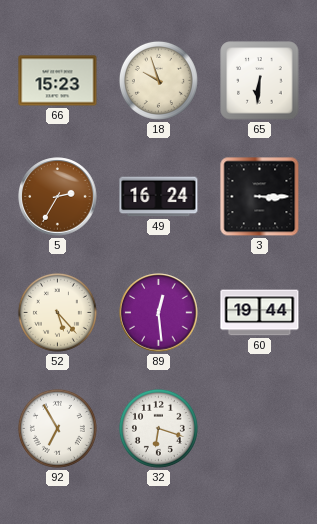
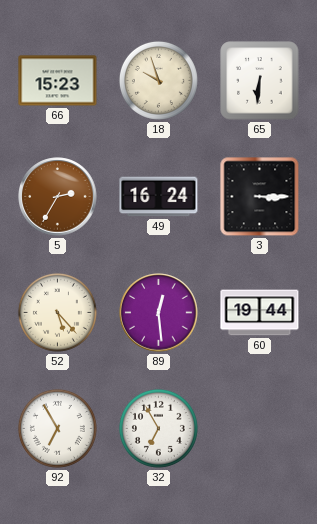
32: 6:18 -> 6:55 (158, 428)
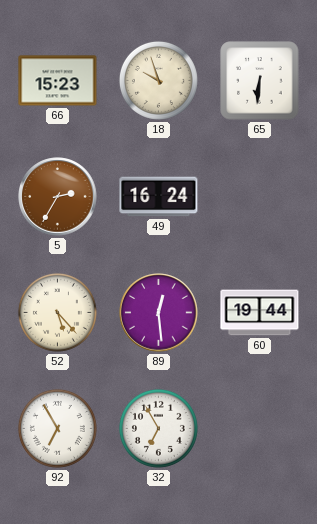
3: 3:15 -> none (260, 197)
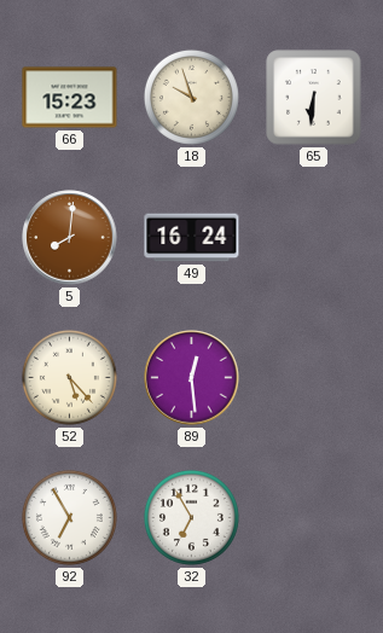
5: 2:35 -> 8:01 (70, 238)
60: 19:44 -> none (260, 313)
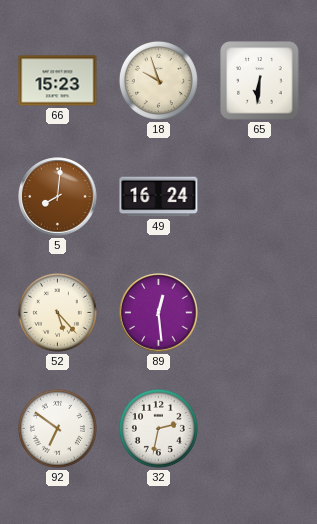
92: 6:55 -> 6:51 (57, 428)
32: 6:55 -> 2:32 (158, 428)
